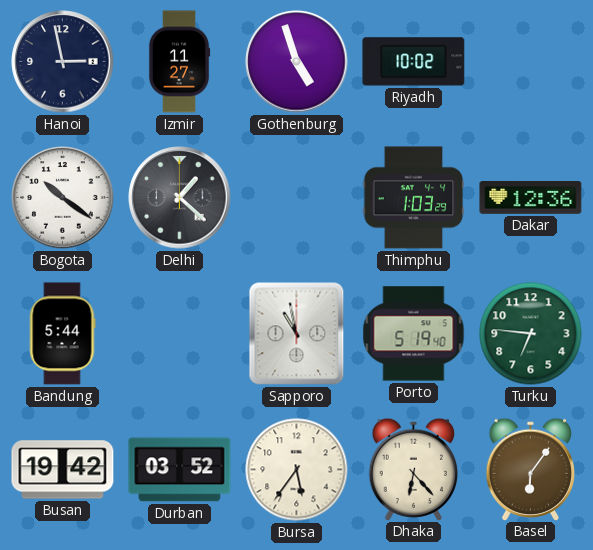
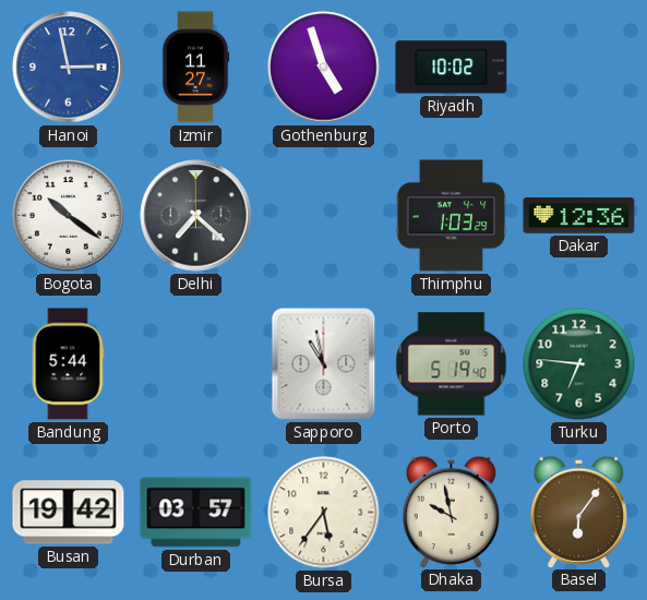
Hanoi dial: navy -> blue (69, 68)
Delhi: 1:22 -> 7:22 (196, 216)
Durban: 03:52 -> 03:57 (196, 513)
Dhaka: 6:23 -> 9:58 (451, 512)
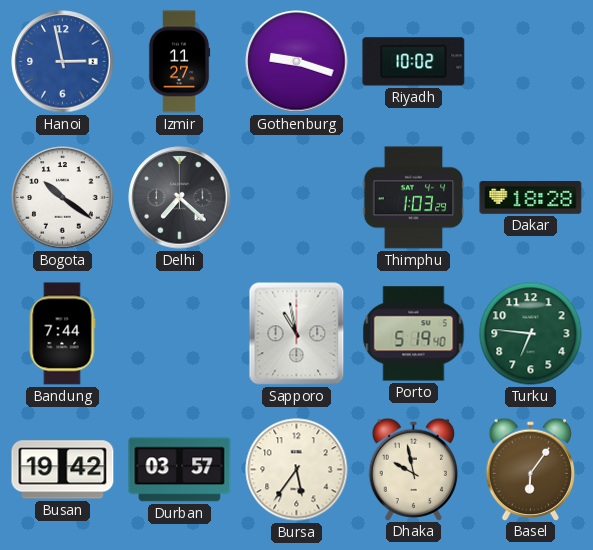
Gothenburg: 4:57 -> 9:18 (297, 62)
Dakar: 12:36 -> 18:28 (531, 198)
Bandung: 5:44 -> 7:44 (62, 334)
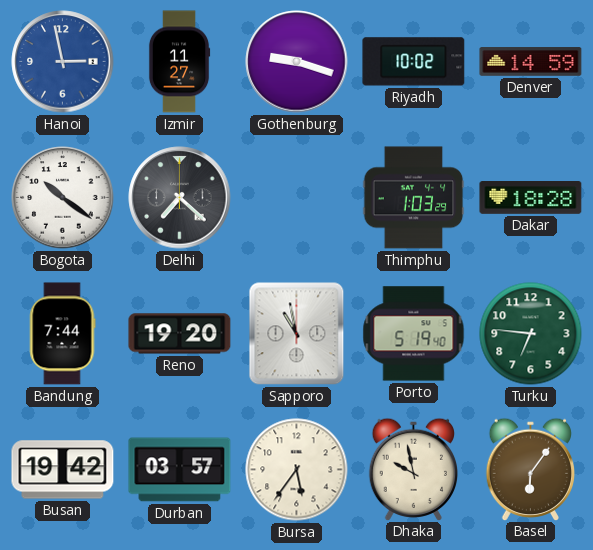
Denver: none -> 14:59 (531, 62)
Reno: none -> 19:20 (180, 334)
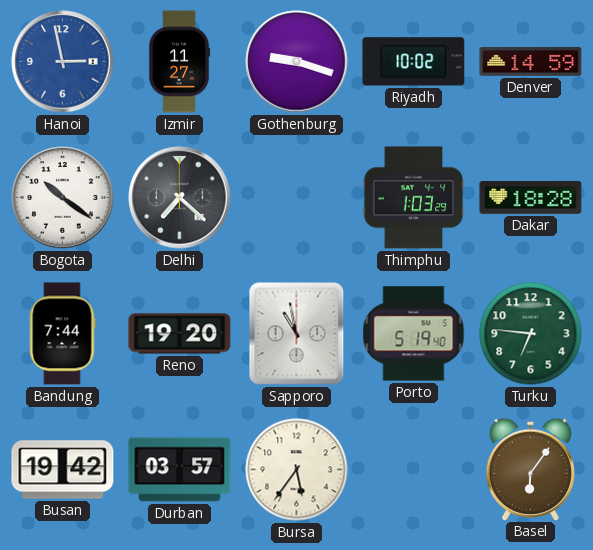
Dhaka: 9:58 -> none (413, 469)
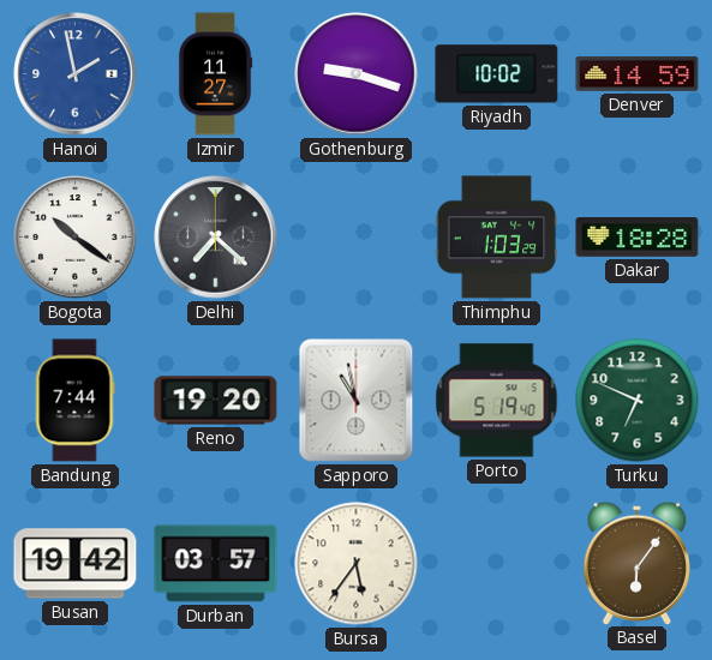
Hanoi: 2:58 -> 1:58 (76, 74)
Turku: 6:46 -> 6:49 (638, 401)
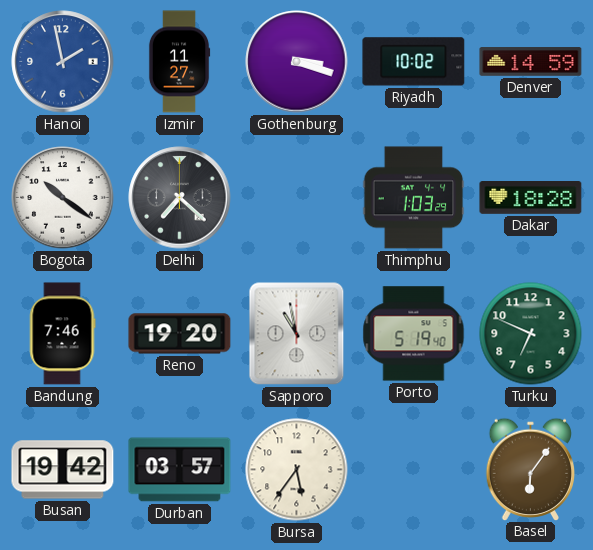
Gothenburg: 9:18 -> 3:18 (297, 62)
Bandung: 7:44 -> 7:46 (62, 334)
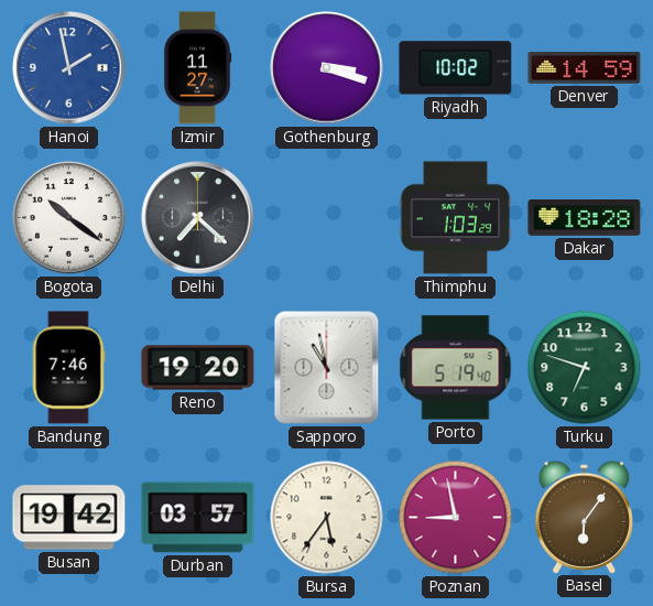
Turku: 6:49 -> 6:48 (585, 368)
Poznan: none -> 8:58 (456, 518)
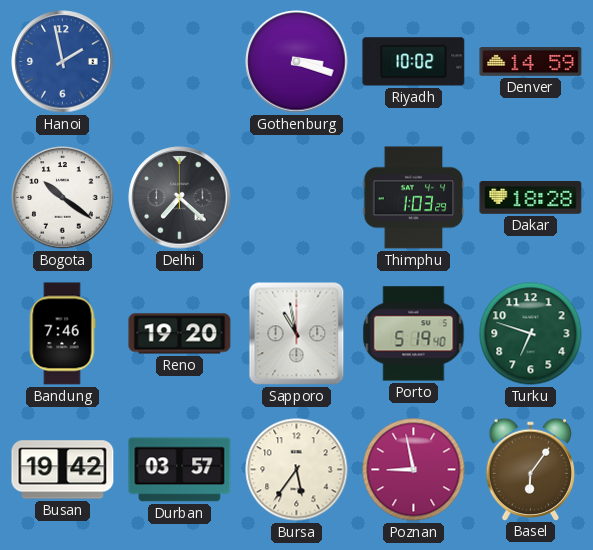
Izmir: 11:27 -> none (197, 68)
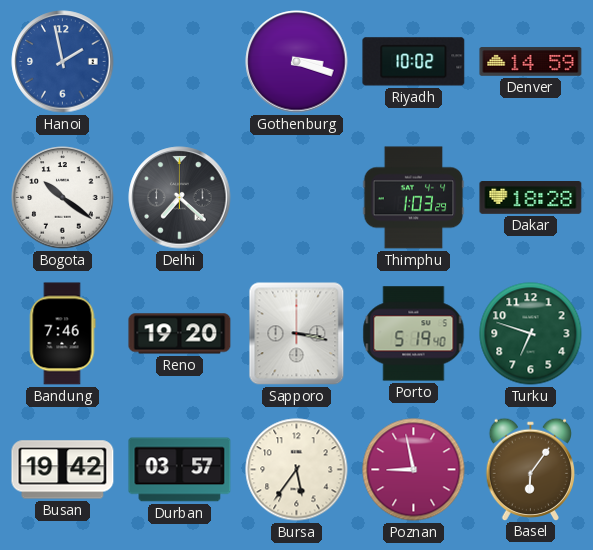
Sapporo: 10:58 -> 3:17 (297, 334)
